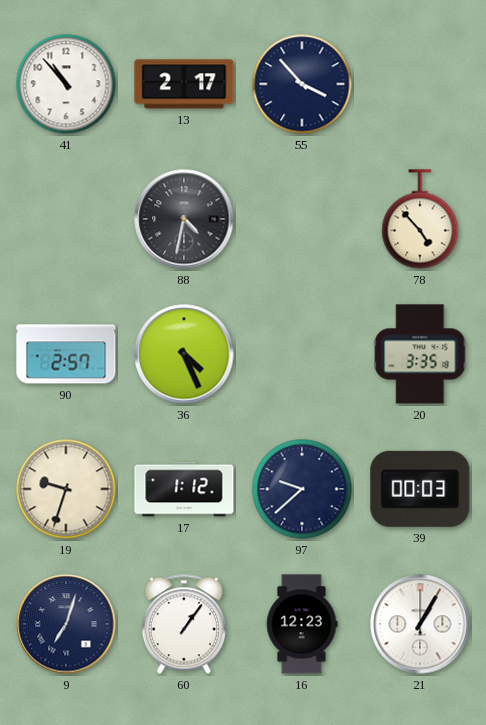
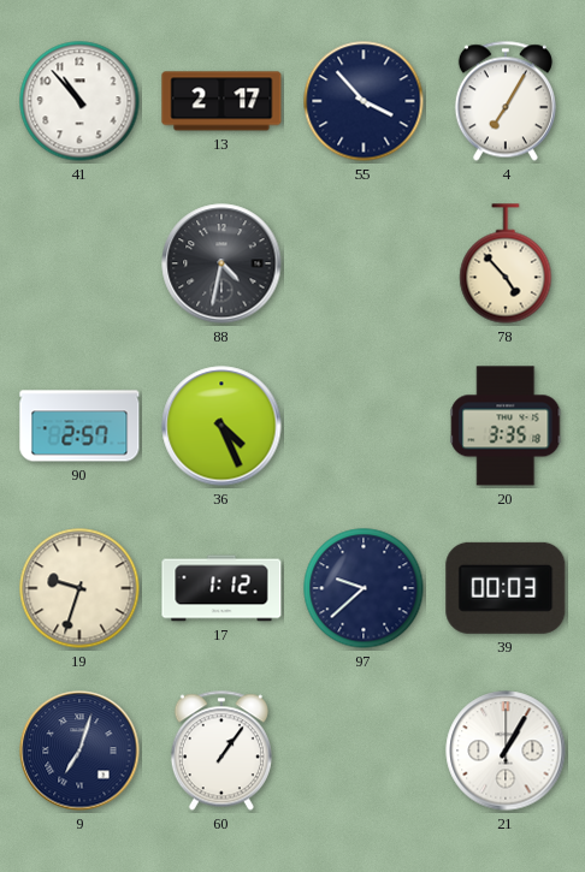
4: none -> 7:05 (506, 101)
16: 12:23 -> none (302, 624)
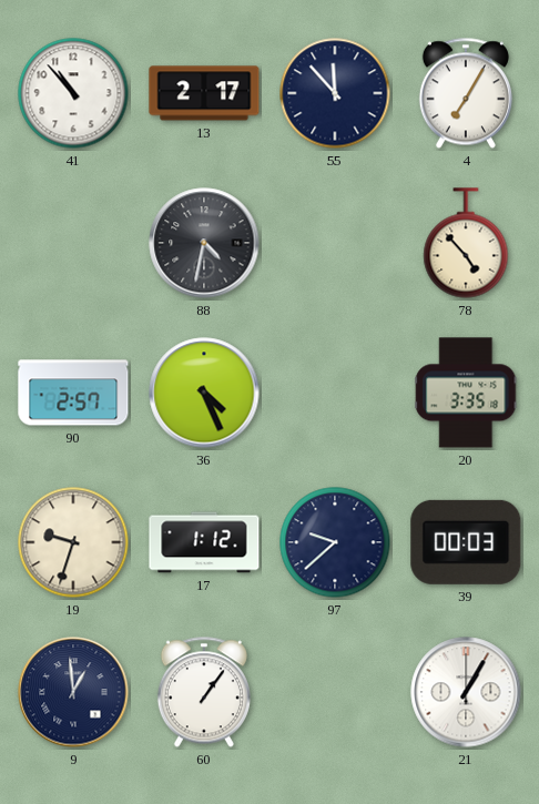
55: 3:53 -> 11:53 (335, 93)
9: 7:03 -> 12:59 (73, 692)
